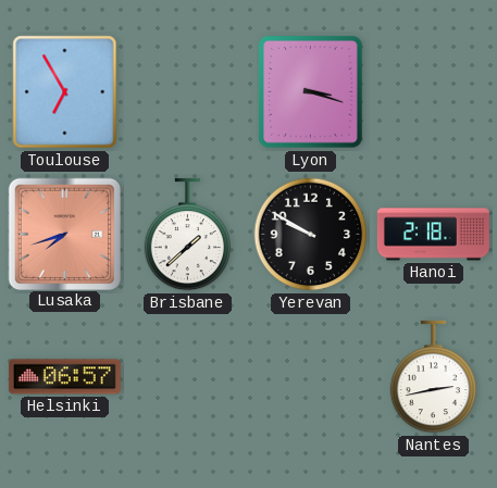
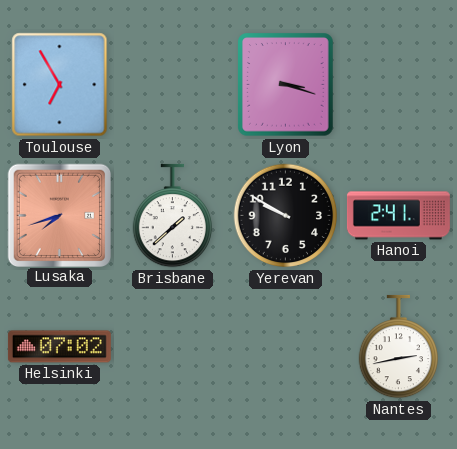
Hanoi: 2:18 -> 2:41 (398, 216)
Helsinki: 06:57 -> 07:02 (59, 347)
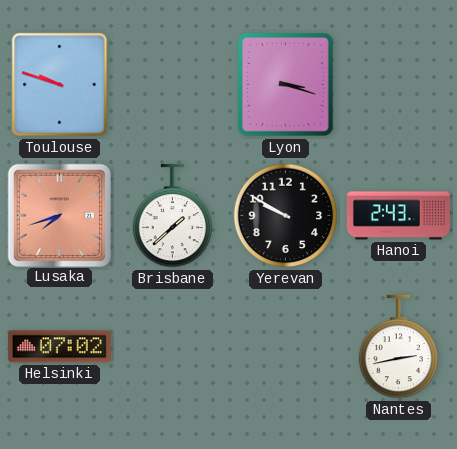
Toulouse: 6:55 -> 9:48 (60, 85)
Hanoi: 2:41 -> 2:43 (398, 216)
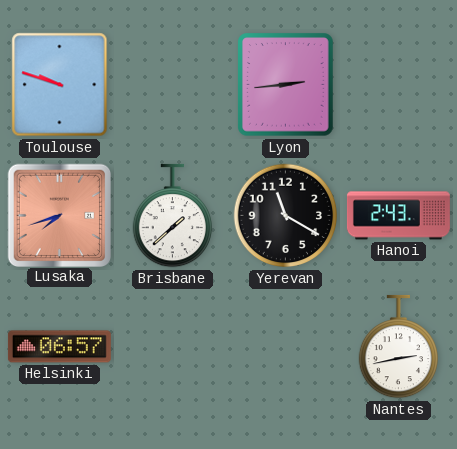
Lyon: 3:18 -> 2:44 (286, 85)
Yerevan: 9:50 -> 11:20 (286, 216)
Helsinki: 07:02 -> 06:57 (59, 347)
